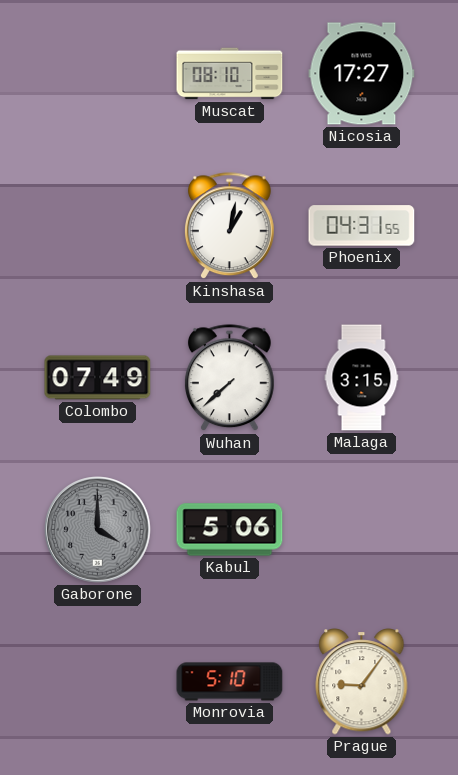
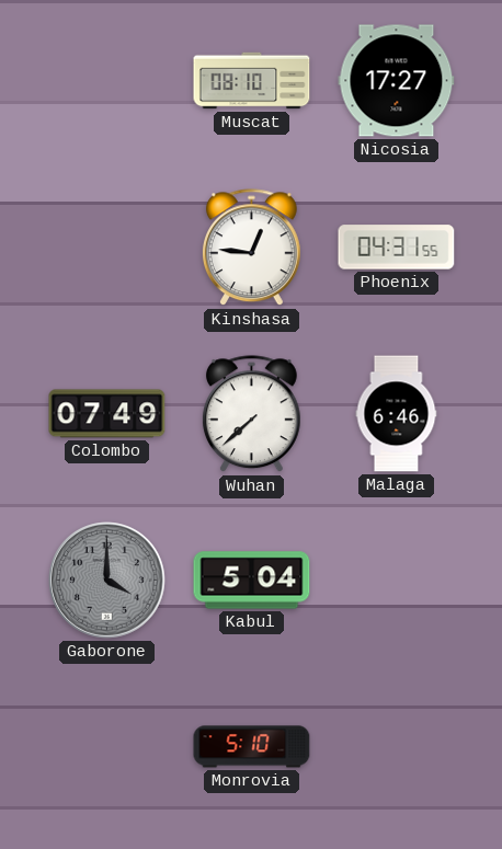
Kinshasa: 1:02 -> 12:46 (251, 248)
Malaga: 3:15 -> 6:46 (397, 414)
Kabul: 5:06 -> 5:04 (252, 581)
Prague: 9:06 -> none (362, 682)
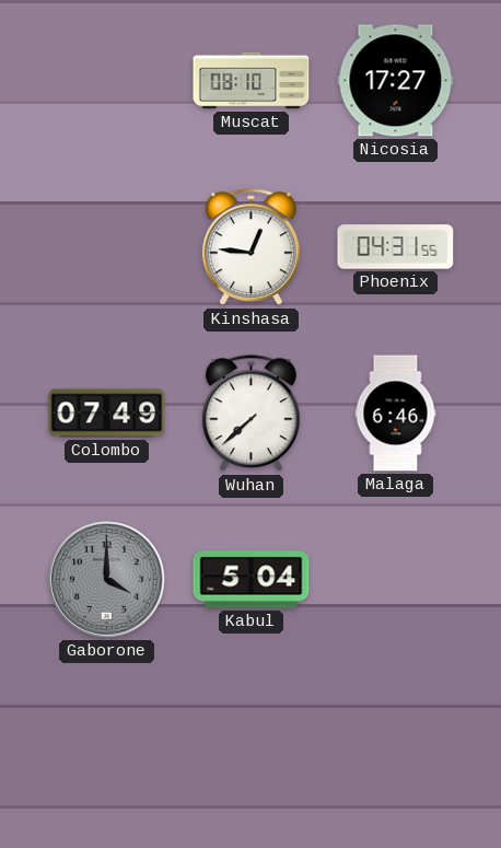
Monrovia: 5:10 -> none (252, 747)
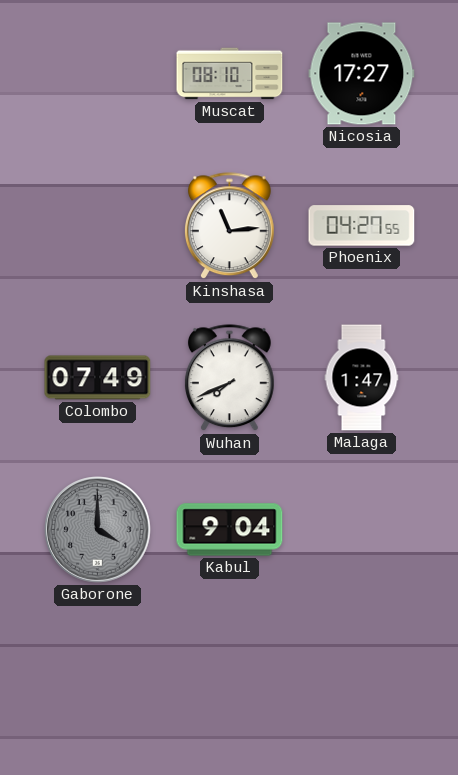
Kinshasa: 12:46 -> 11:14 (229, 226)
Phoenix: 04:31 -> 04:27 (362, 226)
Wuhan: 7:38 -> 7:41 (229, 378)
Malaga: 6:46 -> 1:47 (362, 378)
Kabul: 5:04 -> 9:04 (230, 530)
